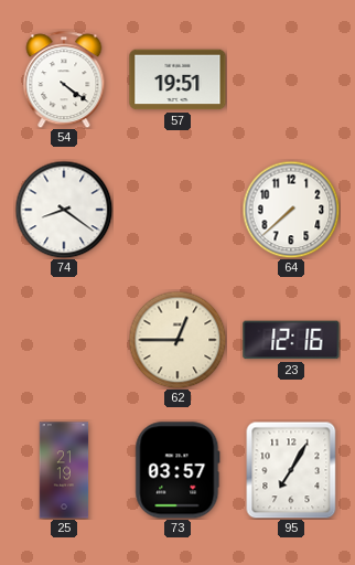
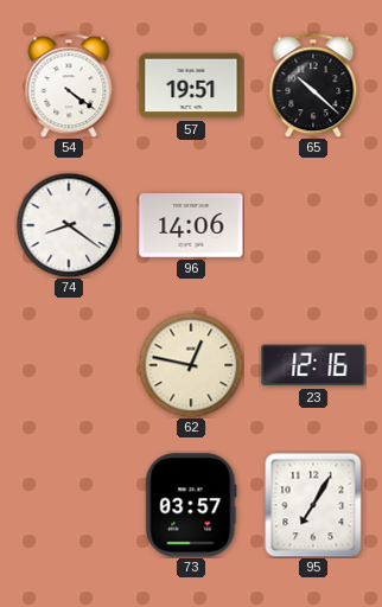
65: none -> 10:22 (313, 85)
96: none -> 14:06 (191, 225)
64: 7:38 -> none (291, 210)
62: 12:45 -> 12:47 (191, 365)
25: 21:19 -> none (64, 470)
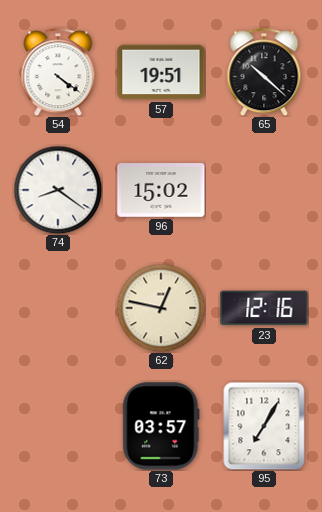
96: 14:06 -> 15:02 (161, 190)
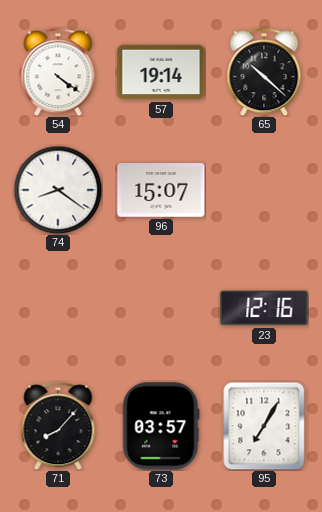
57: 19:51 -> 19:14 (161, 72)
96: 15:02 -> 15:07 (161, 190)
62: 12:47 -> none (161, 308)
71: none -> 8:07 (58, 426)
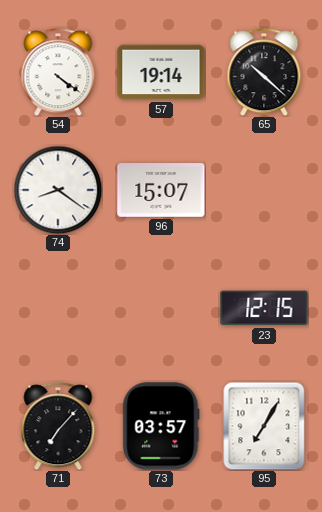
23: 12:16 -> 12:15 (264, 308)
71: 8:07 -> 7:07 (58, 426)
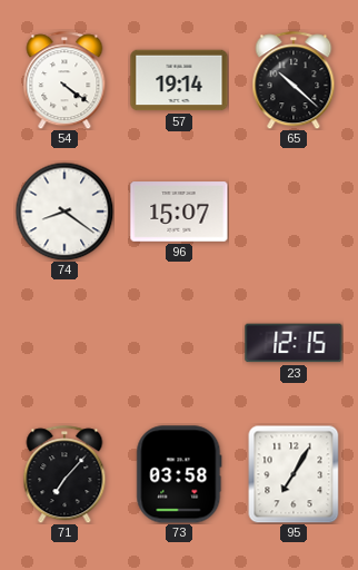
73: 03:57 -> 03:58 (179, 474)
